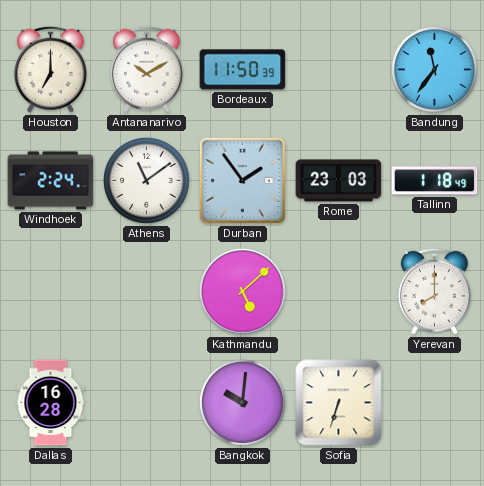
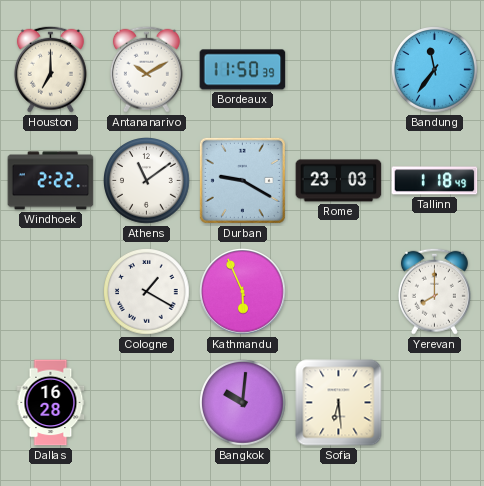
Windhoek: 2:24 -> 2:22 (51, 181)
Durban: 1:54 -> 9:20 (242, 180)
Cologne: none -> 1:20 (147, 292)
Kathmandu: 5:08 -> 5:56 (243, 292)
Sofia: 6:33 -> 6:29 (339, 403)
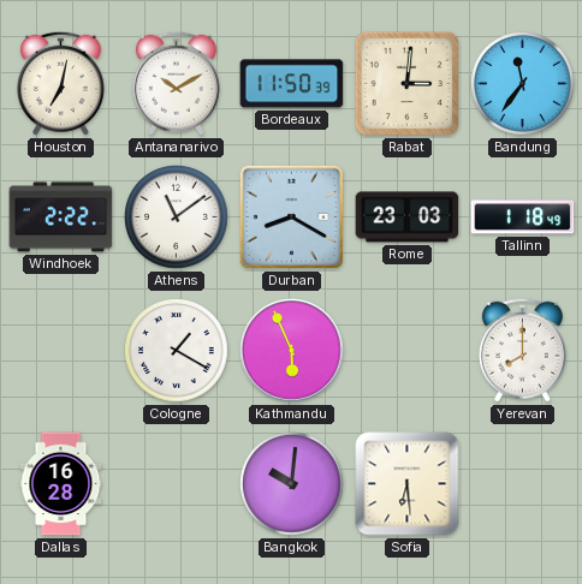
Houston: 7:00 -> 7:02 (60, 83)
Rabat: none -> 3:01 (408, 84)
Durban: 9:20 -> 8:20 (291, 216)
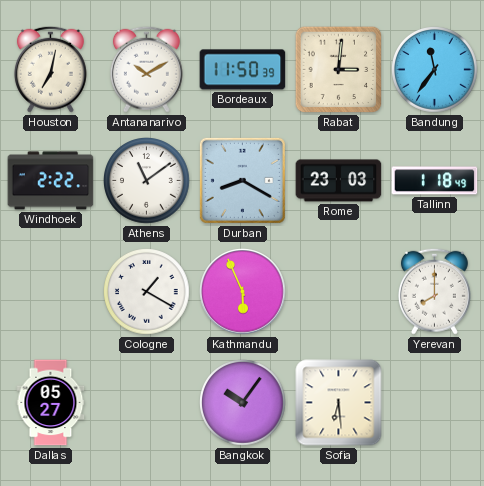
Dallas: 16:28 -> 05:27 (51, 403)
Bangkok: 10:01 -> 10:06 (243, 403)
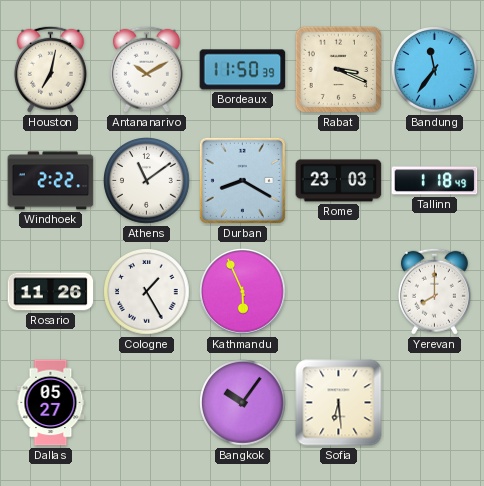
Rabat: 3:01 -> 3:19 (339, 70)
Rosario: none -> 11:26 (51, 292)
Cologne: 1:20 -> 1:25 (147, 292)
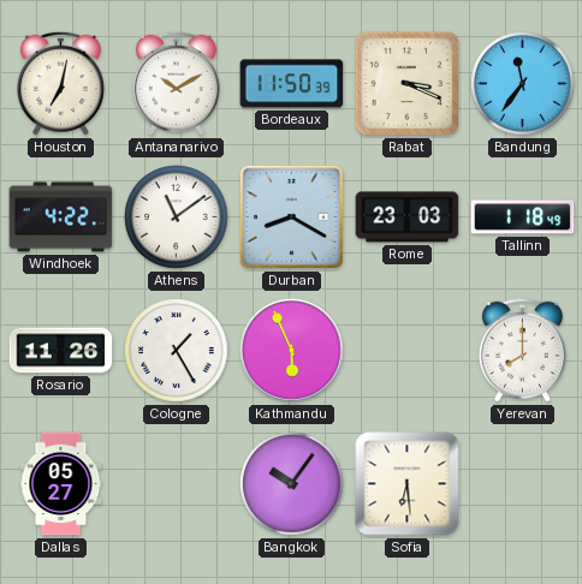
Windhoek: 2:22 -> 4:22 (61, 217)
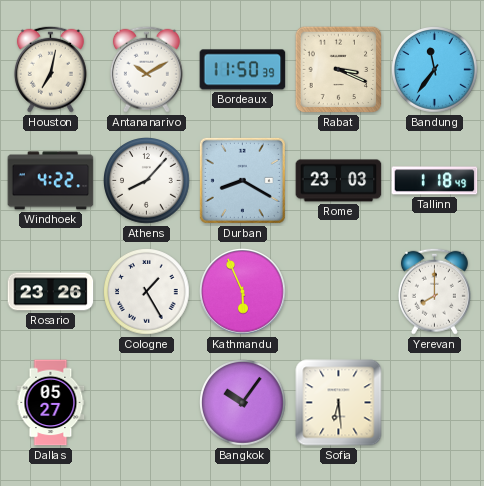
Athens: 11:09 -> 8:07 (147, 181)
Rosario: 11:26 -> 23:26 (51, 292)
